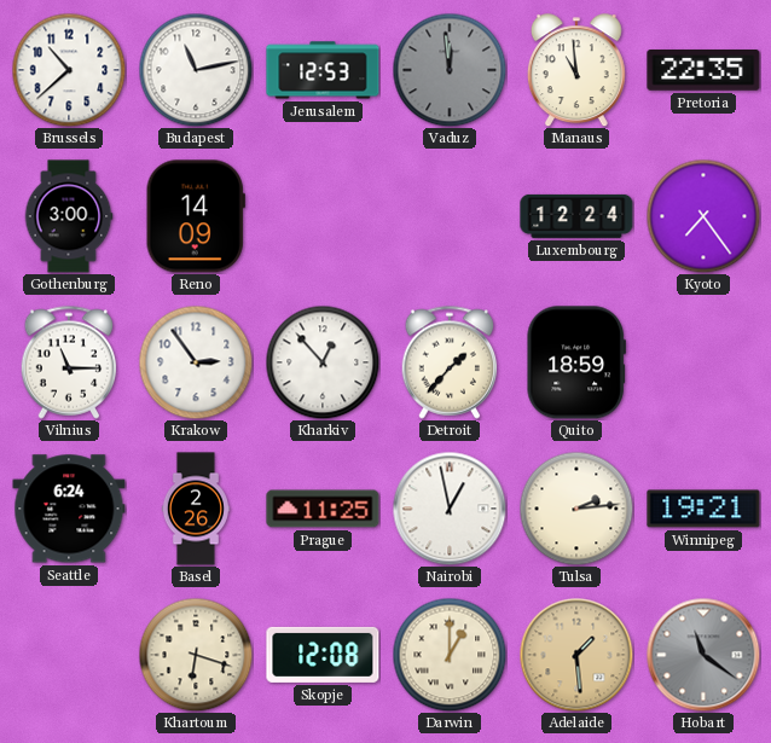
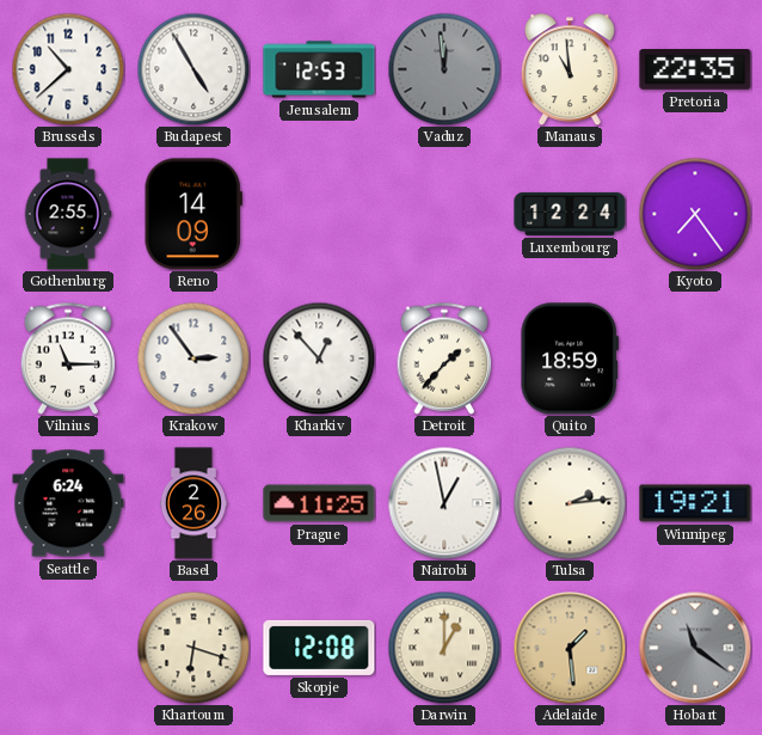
Budapest: 11:13 -> 4:55 (193, 69)
Gothenburg: 3:00 -> 2:55 (68, 214)
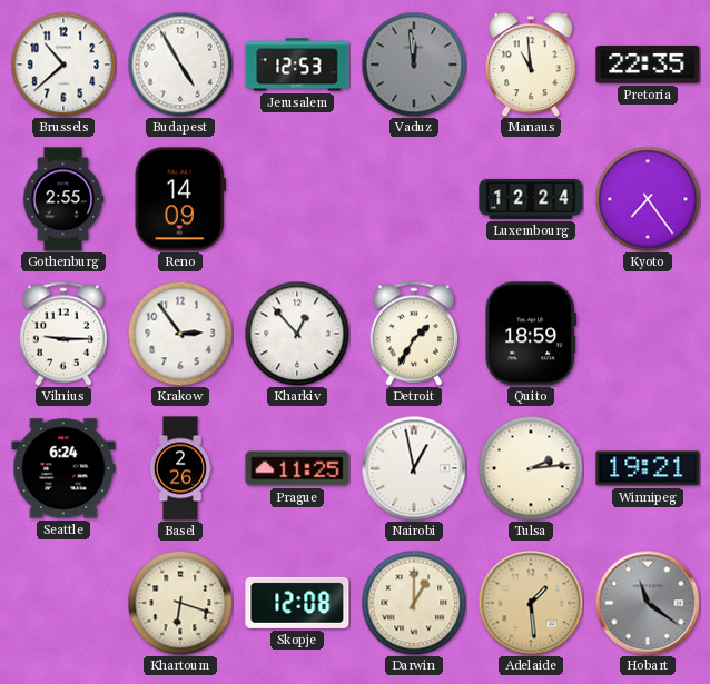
Vilnius: 11:15 -> 9:15 (63, 334)
Detroit: 1:37 -> 1:35 (414, 334)
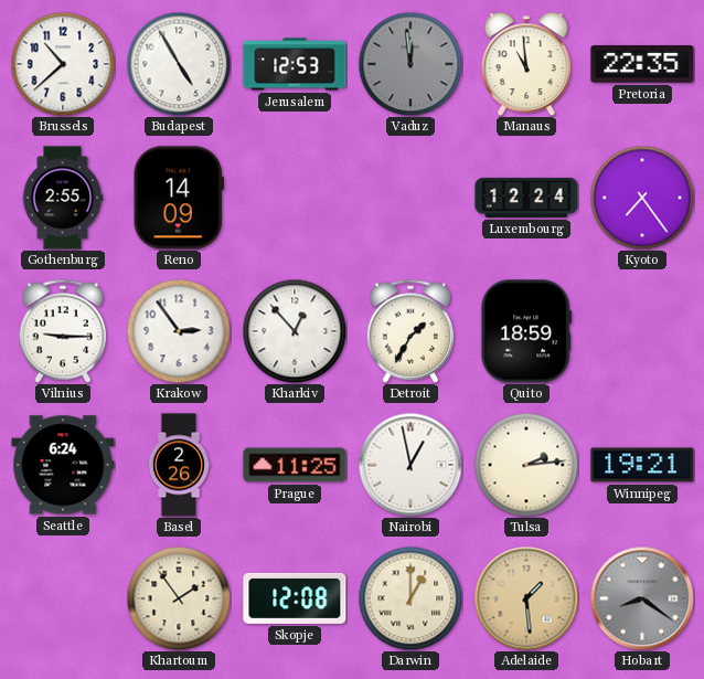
Khartoum: 6:18 -> 1:54 (179, 598)
Hobart: 11:21 -> 8:21 (642, 598)
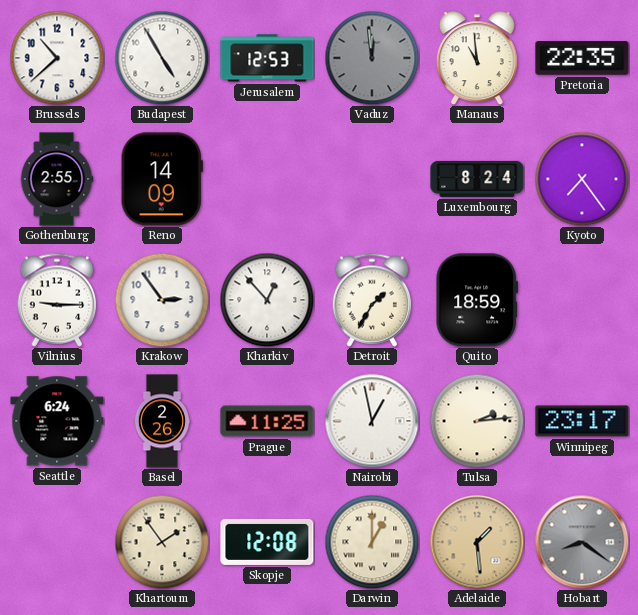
Luxembourg: 12:24 -> 8:24 (477, 179)
Winnipeg: 19:21 -> 23:17 (582, 421)
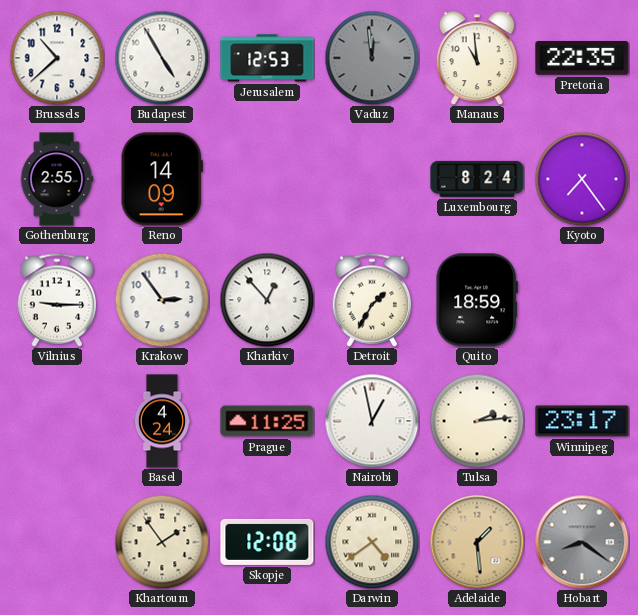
Seattle: 6:24 -> none (57, 421)
Basel: 2:26 -> 4:24 (162, 421)
Darwin: 1:00 -> 4:39 (372, 542)
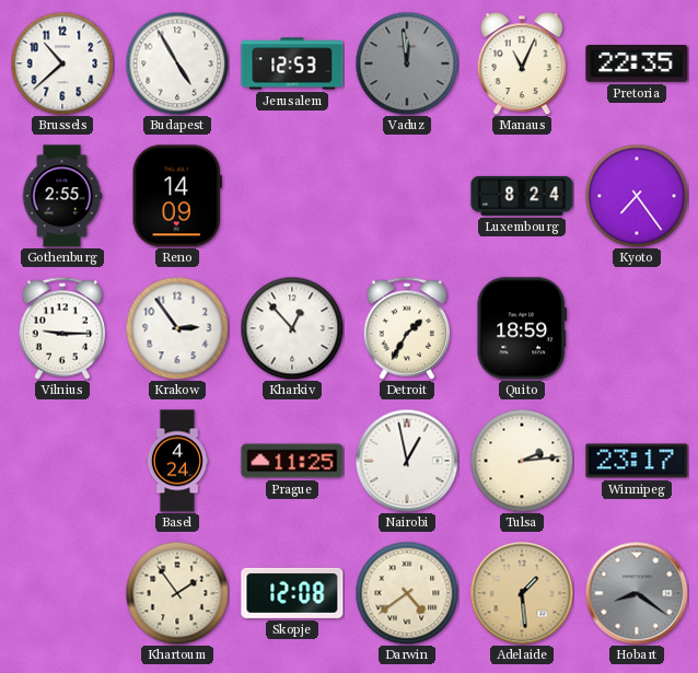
Manaus: 10:59 -> 11:04 (522, 63)
